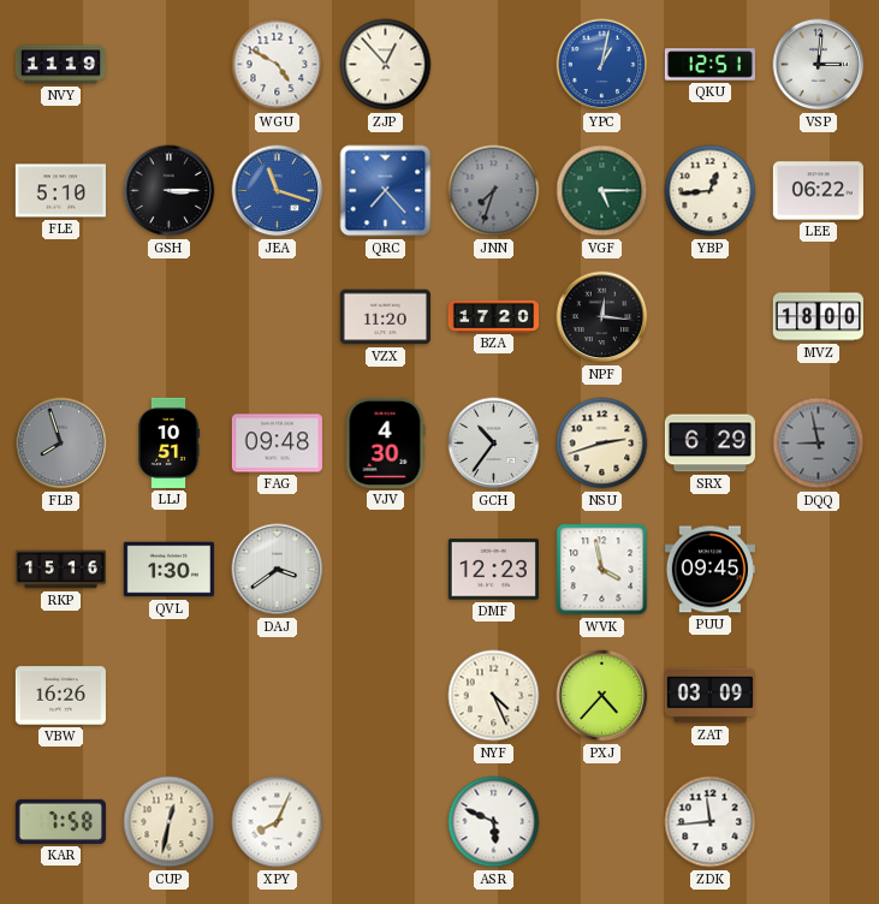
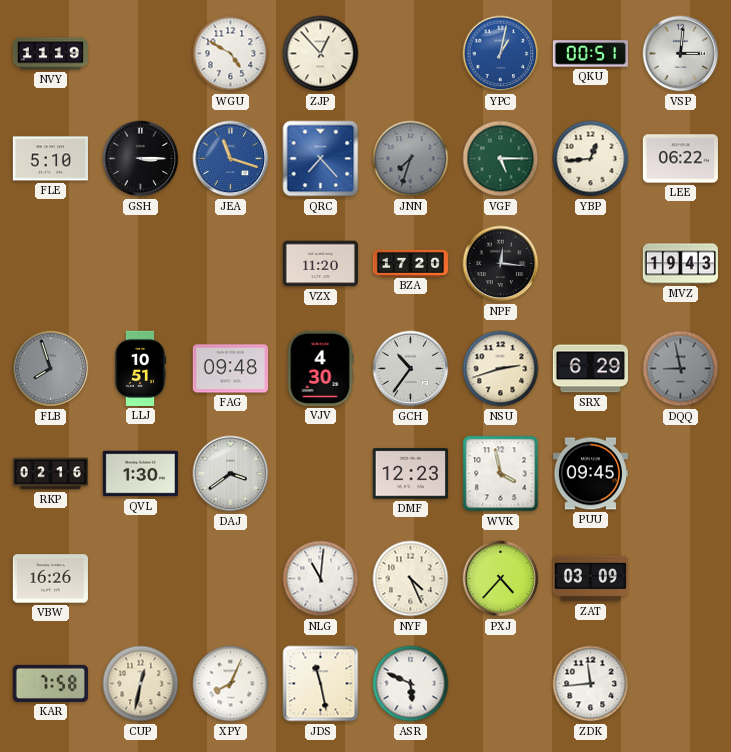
QKU: 12:51 -> 00:51 (590, 54)
MVZ: 18:00 -> 19:43 (680, 264)
RKP: 15:16 -> 02:16 (50, 474)
NLG: none -> 11:01 (321, 579)
JDS: none -> 11:28 (321, 684)
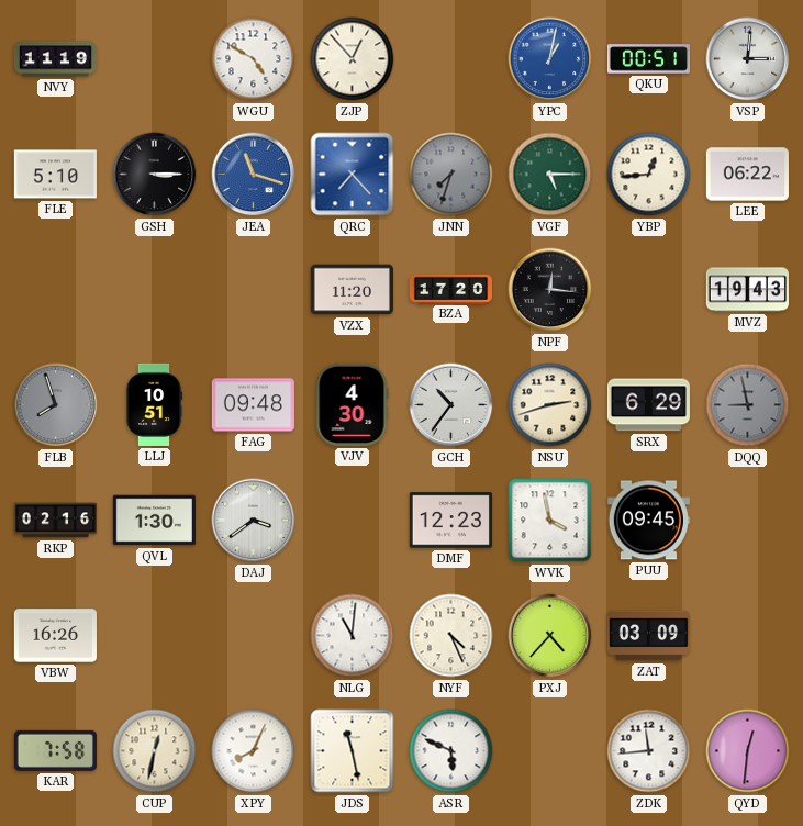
QYD: none -> 12:31 (748, 751)
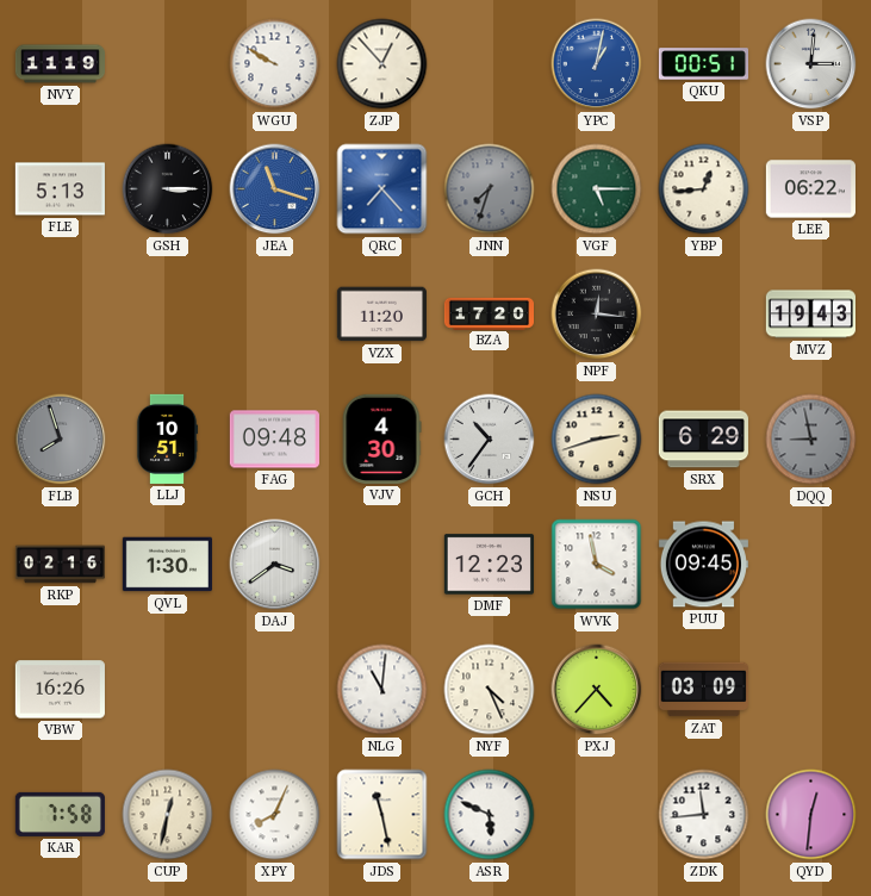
WGU: 4:50 -> 9:50 (275, 64)
FLE: 5:10 -> 5:13 (60, 189)
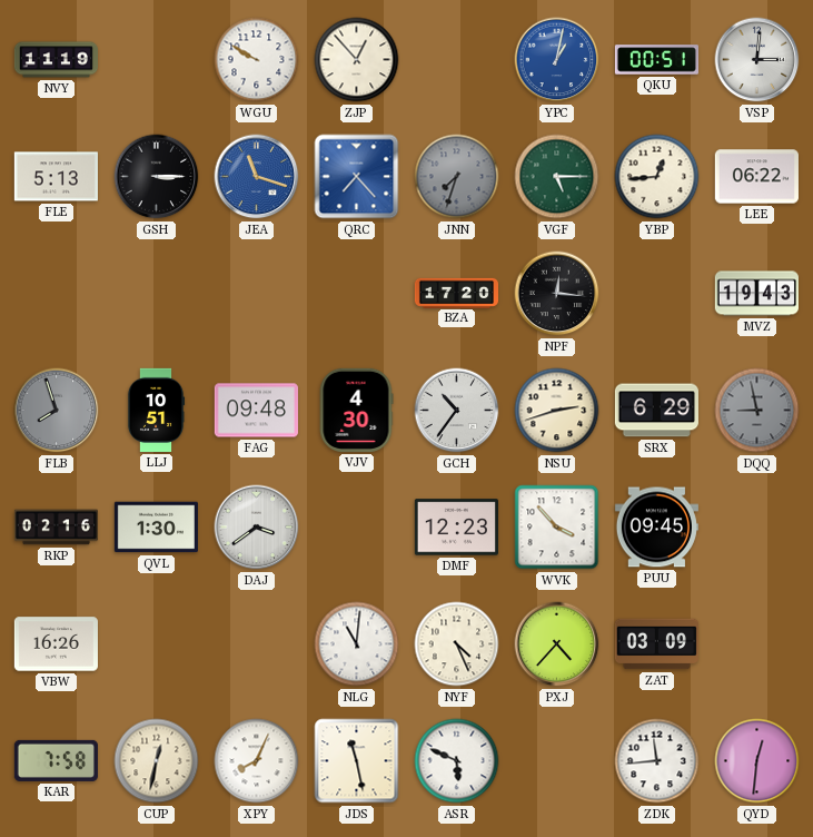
VZX: 11:20 -> none (381, 315)
WVK: 3:58 -> 3:53 (557, 528)
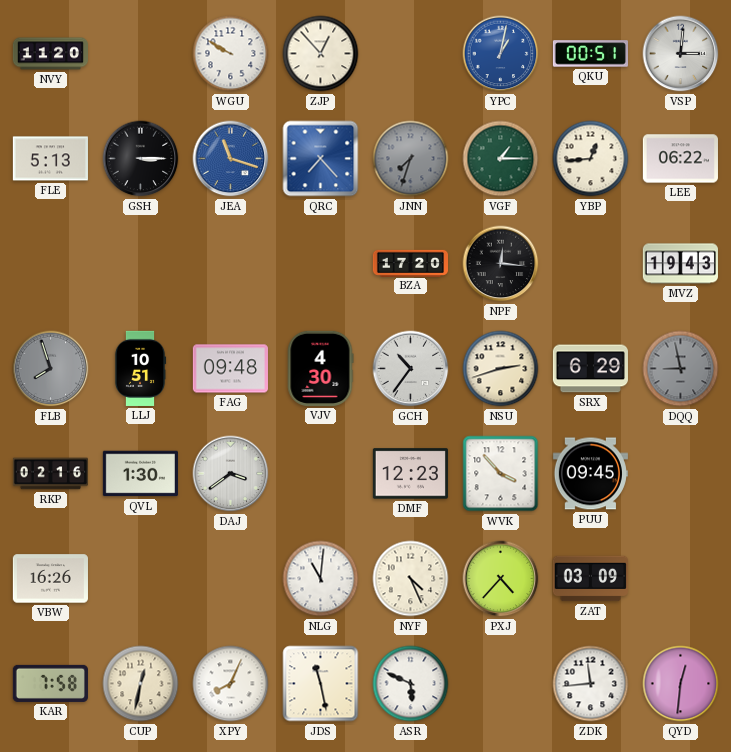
NVY: 11:19 -> 11:20 (50, 54)
VGF: 5:15 -> 1:15 (501, 159)
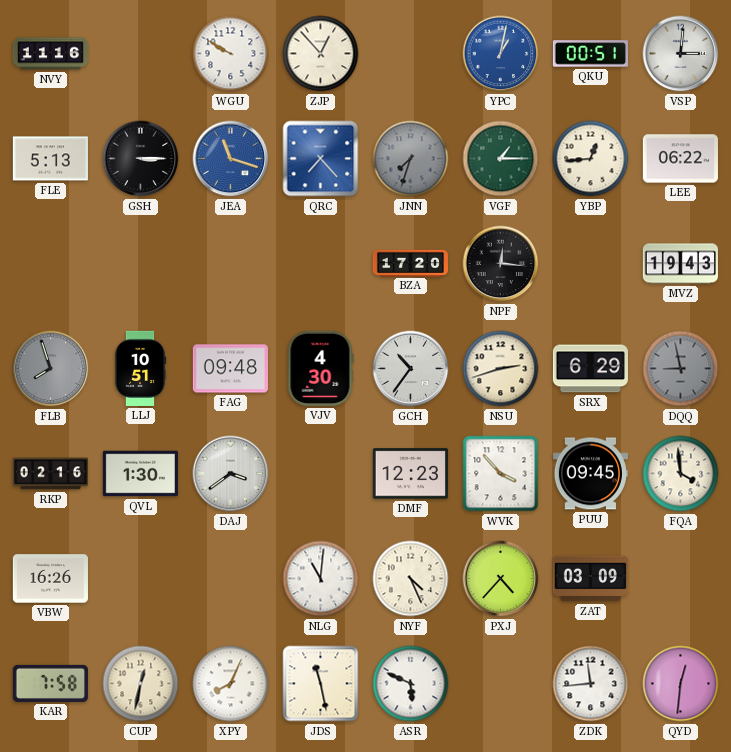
NVY: 11:20 -> 11:16 (50, 54)
FQA: none -> 3:59 (681, 474)
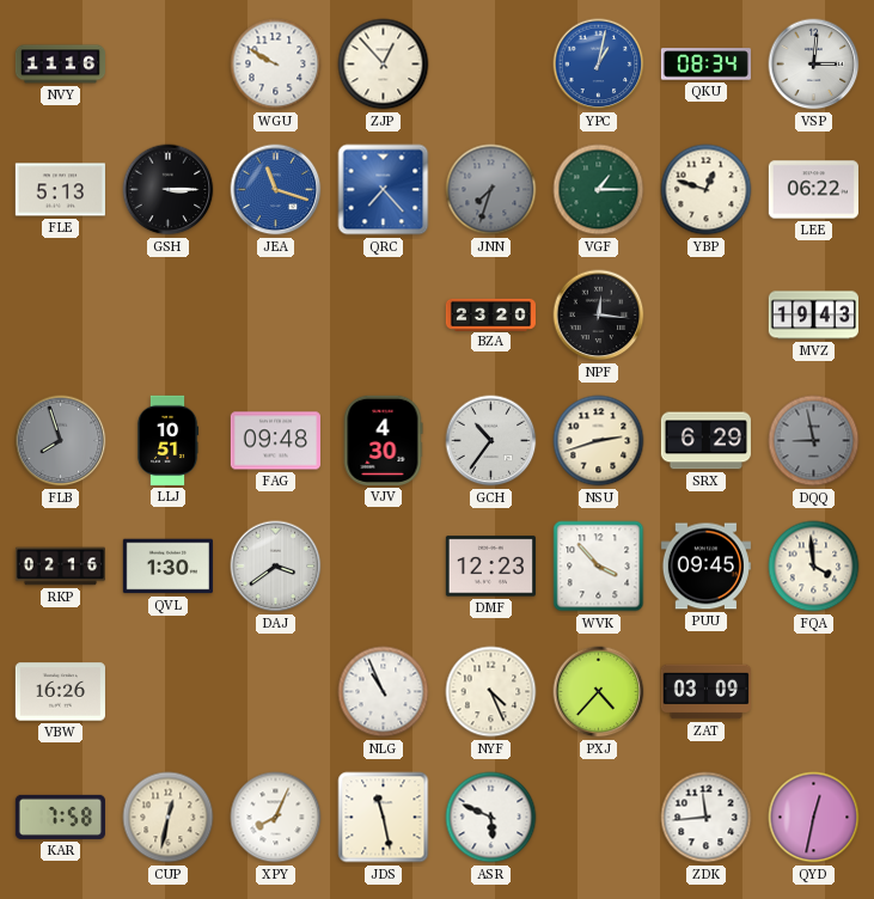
QKU: 00:51 -> 08:34 (705, 65)
YBP: 12:44 -> 12:48 (707, 190)
BZA: 17:20 -> 23:20 (490, 314)
NLG: 11:01 -> 10:56 (384, 692)
QYD: 12:31 -> 12:32 (814, 818)
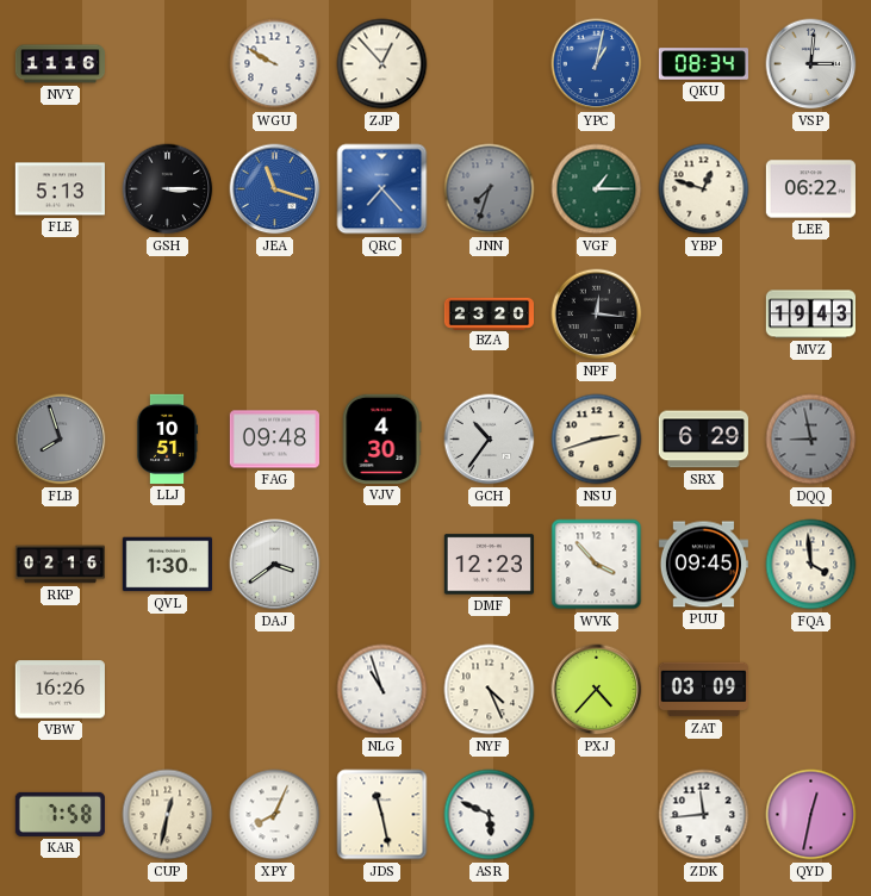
NLG: 10:56 -> 10:57 (382, 690)
